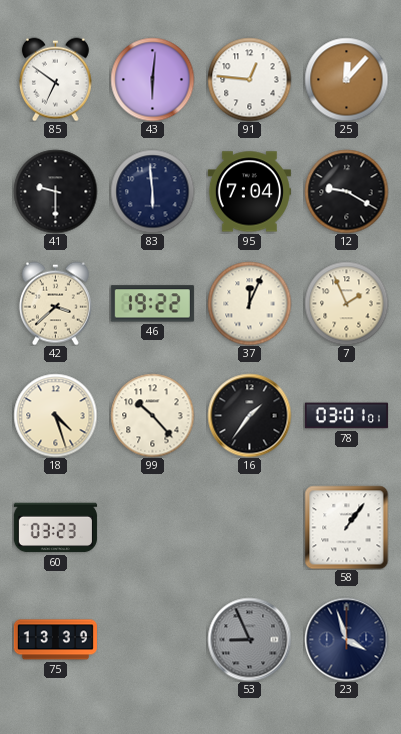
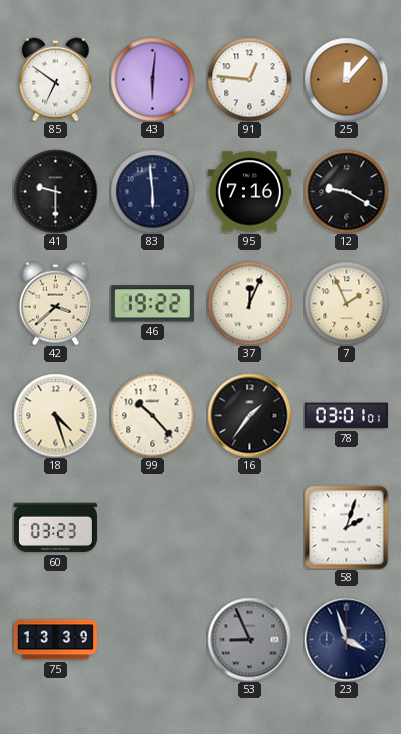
95: 7:04 -> 7:16 (249, 192)
58: 1:06 -> 2:03 (346, 527)
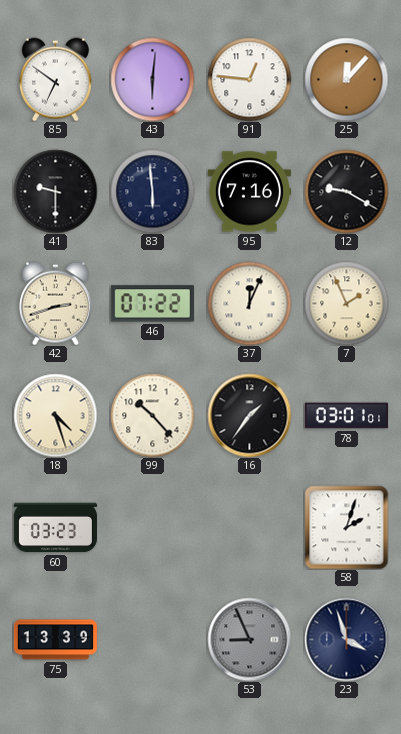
42: 3:38 -> 2:42 (55, 303)
46: 19:22 -> 07:22 (152, 304)
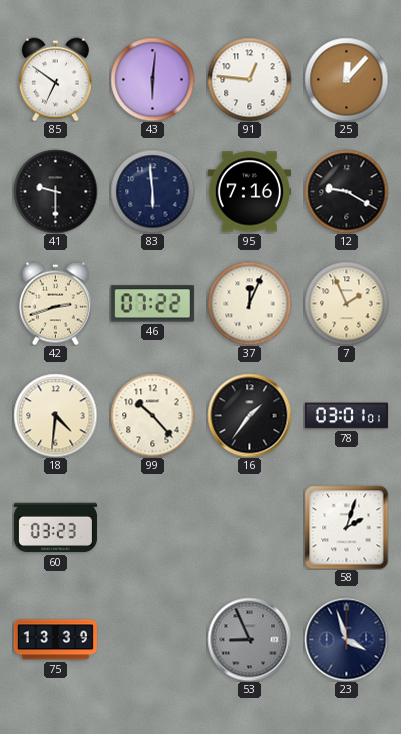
18: 4:27 -> 4:31 (55, 415)
